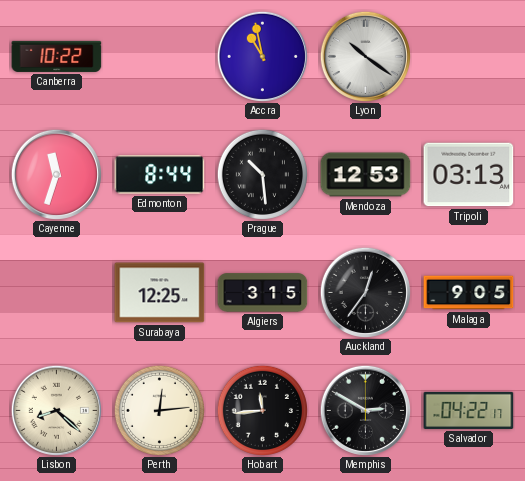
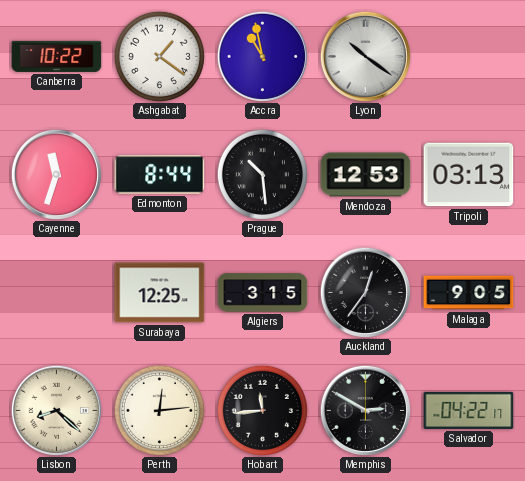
Ashgabat: none -> 1:21 (159, 56)
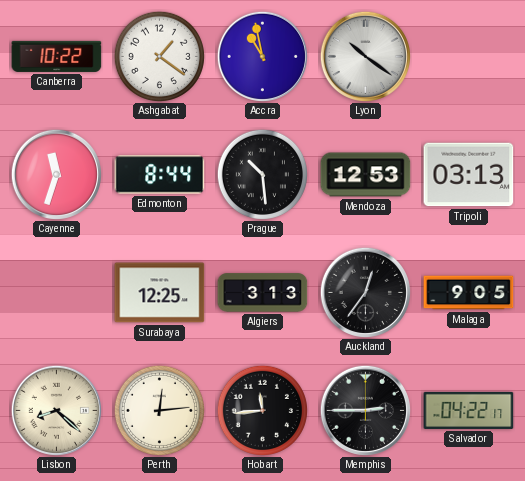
Algiers: 3:15 -> 3:13 (263, 293)
Memphis: 2:50 -> 2:45 (365, 410)
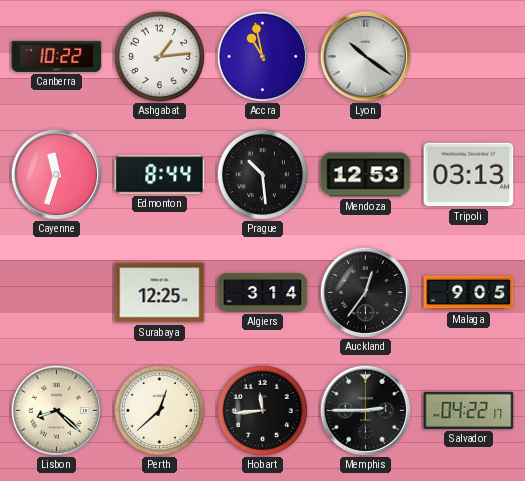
Ashgabat: 1:21 -> 1:14 (159, 56)
Algiers: 3:13 -> 3:14 (263, 293)
Perth: 12:14 -> 12:38 (159, 410)
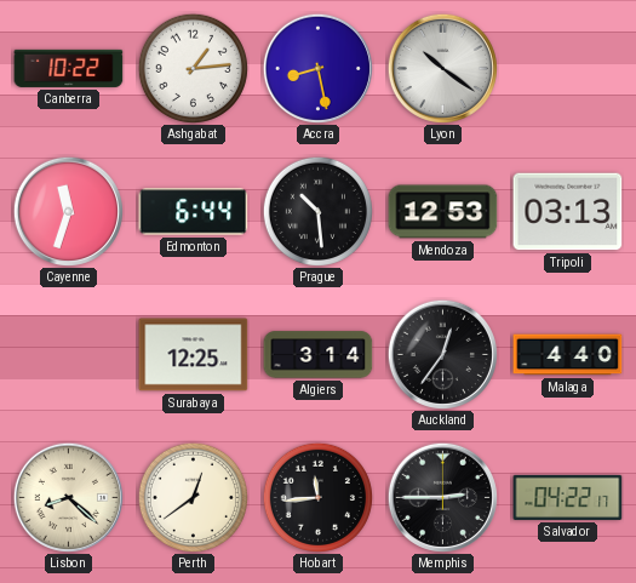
Accra: 10:58 -> 8:28 (317, 68)
Edmonton: 8:44 -> 6:44 (194, 212)
Malaga: 9:05 -> 4:40 (568, 355)
Perth: 12:38 -> 12:39 (193, 497)
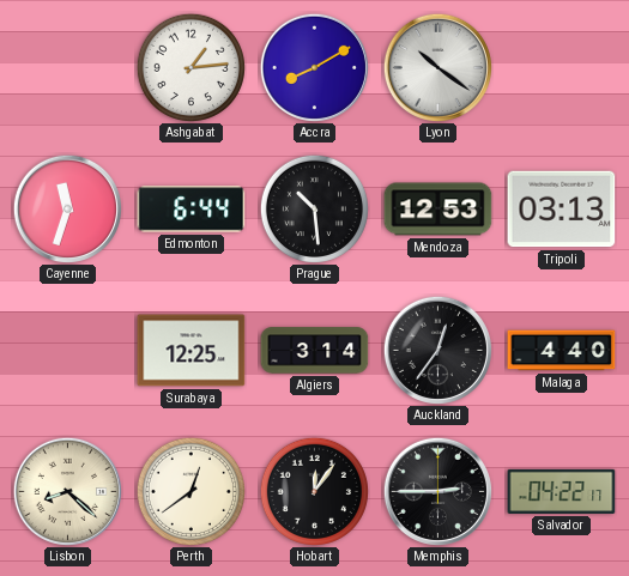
Canberra: 10:22 -> none (69, 68)
Accra: 8:28 -> 8:10 (314, 67)
Hobart: 11:44 -> 12:06 (314, 491)
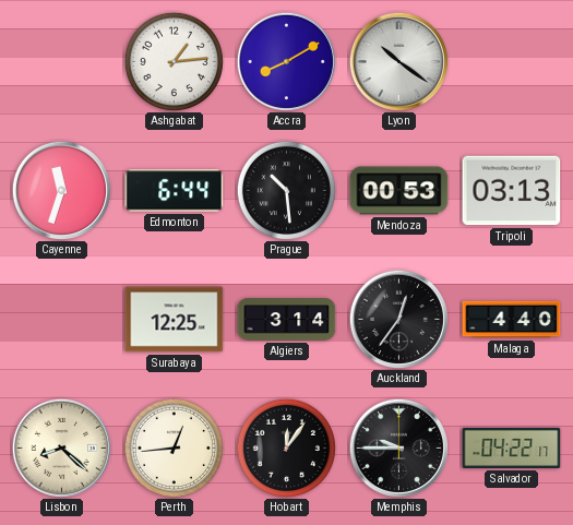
Mendoza: 12:53 -> 00:53 (399, 191)
Perth: 12:39 -> 12:44 (174, 448)
Memphis: 2:45 -> 9:45 (398, 448)
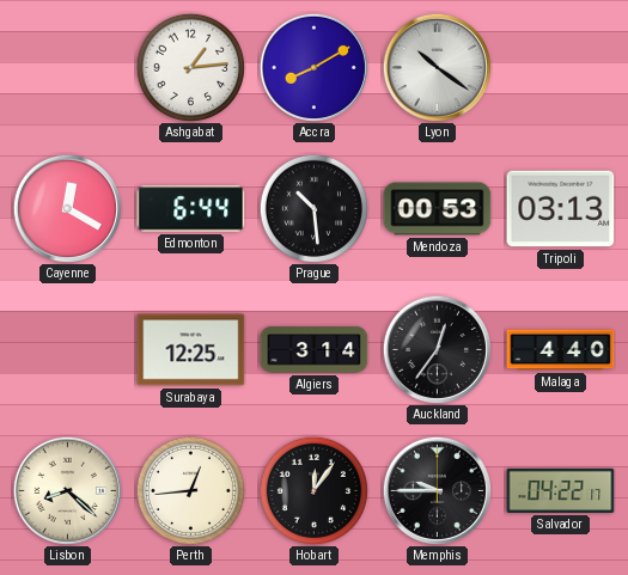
Cayenne: 11:33 -> 12:20 (67, 208)
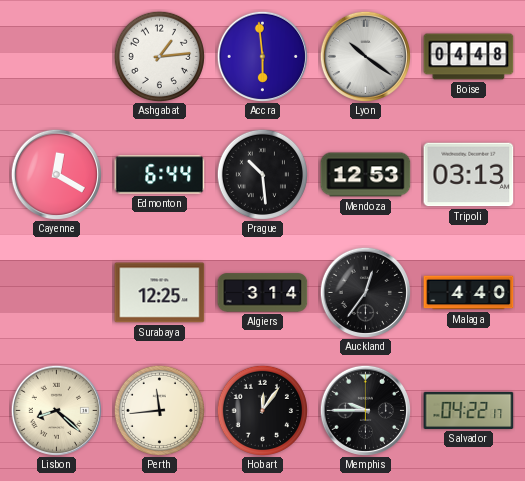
Accra: 8:10 -> 5:59 (262, 56)
Boise: none -> 04:48 (469, 57)
Mendoza: 00:53 -> 12:53 (366, 175)
Perth: 12:44 -> 11:44 (159, 410)
